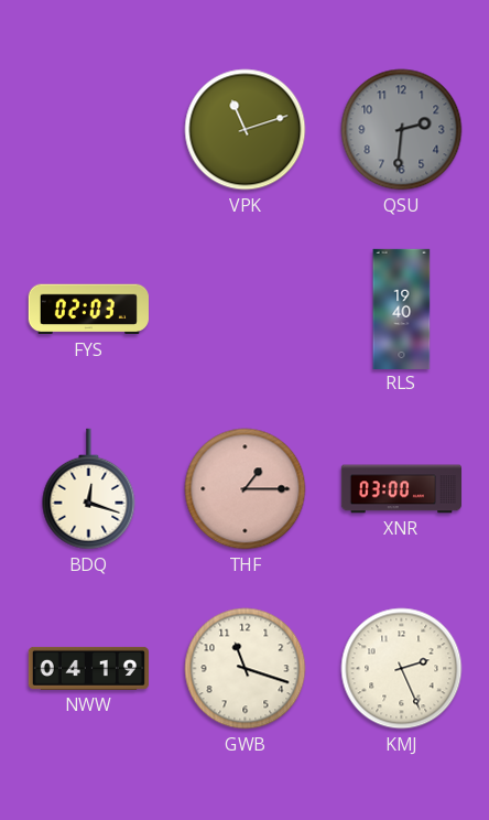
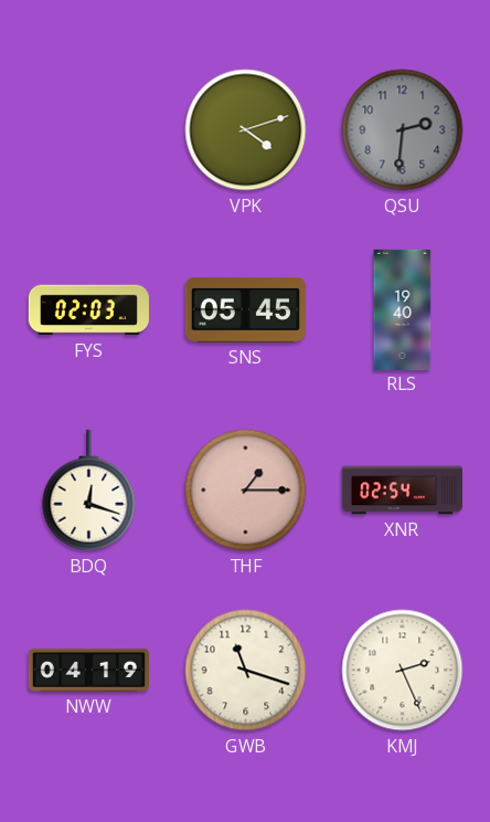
VPK: 11:12 -> 4:12 (246, 130)
SNS: none -> 05:45 (245, 309)
XNR: 03:00 -> 02:54 (402, 491)
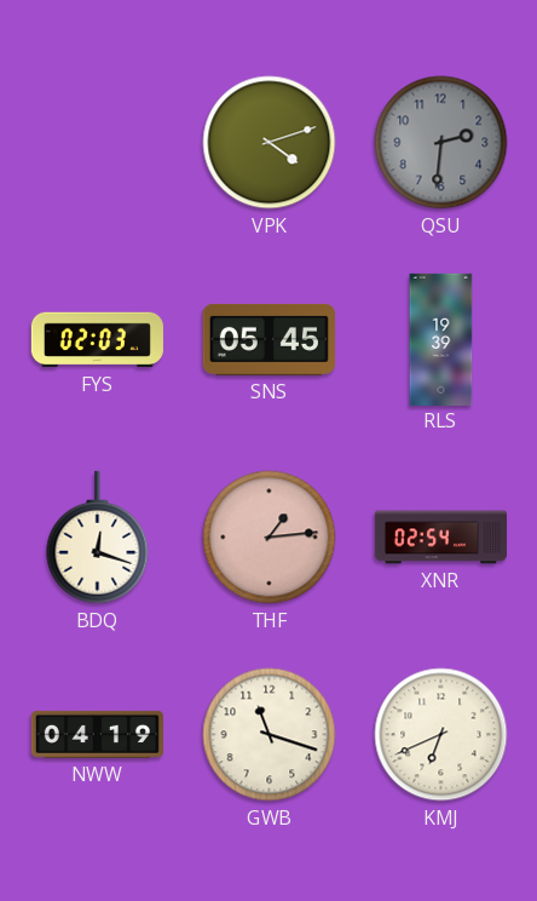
RLS: 19:40 -> 19:39 (441, 339)
THF: 1:15 -> 1:14 (270, 538)
KMJ: 2:26 -> 6:41 (441, 735)
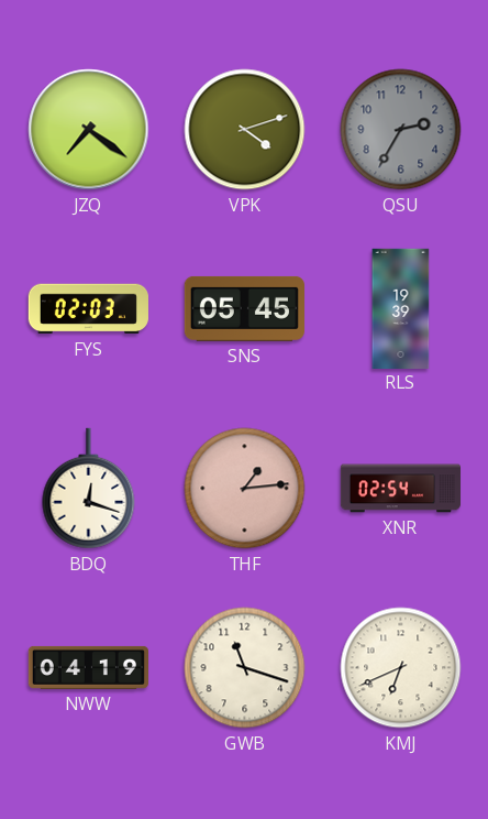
JZQ: none -> 7:21 (89, 130)
QSU: 2:31 -> 2:35 (401, 130)
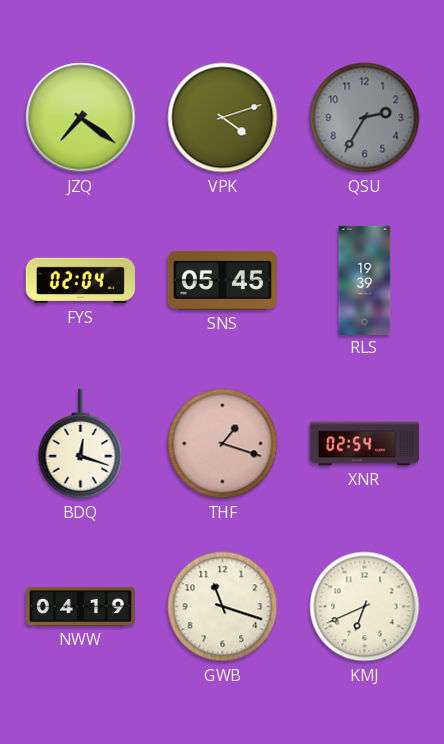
FYS: 02:03 -> 02:04 (80, 281)
THF: 1:14 -> 1:18 (223, 444)
